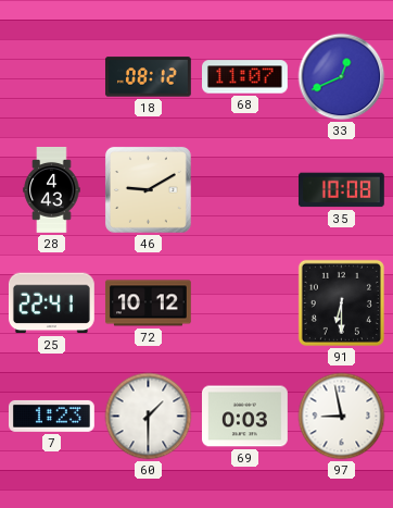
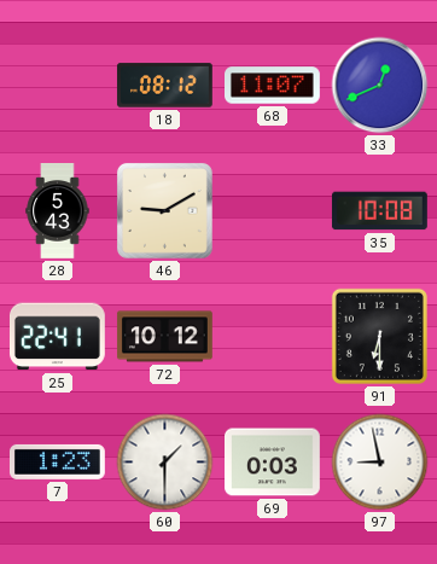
28: 4:43 -> 5:43 (58, 211)
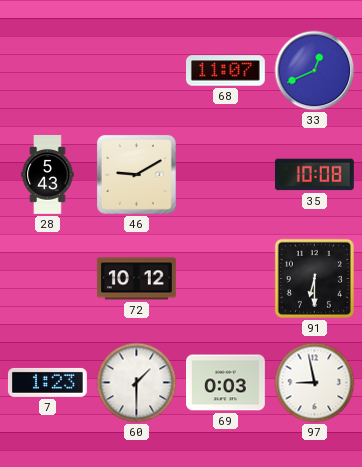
18: 08:12 -> none (164, 86)
25: 22:41 -> none (57, 337)
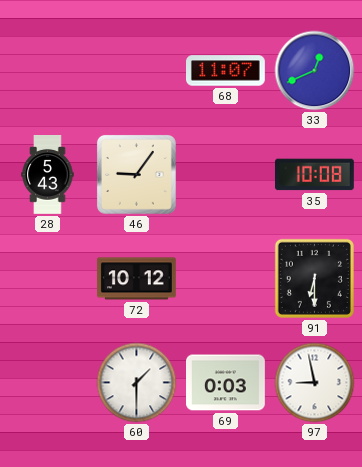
46: 9:10 -> 9:06 (136, 174)
7: 1:23 -> none (47, 382)
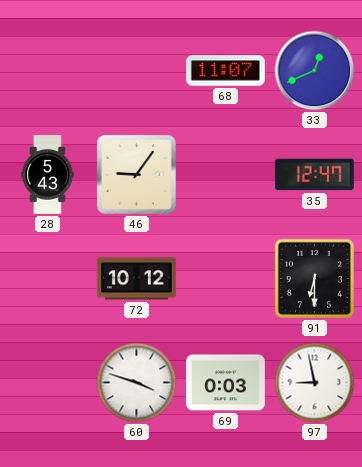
35: 10:08 -> 12:47 (314, 175)
60: 1:30 -> 3:48 (137, 383)
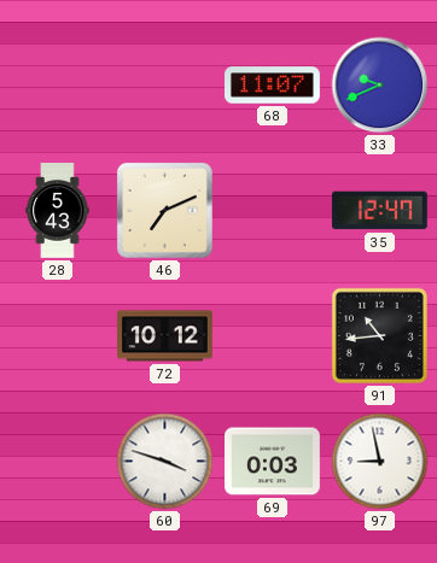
33: 12:41 -> 9:41 (380, 86)
46: 9:06 -> 7:11 (164, 210)
91: 6:30 -> 10:44 (379, 335)
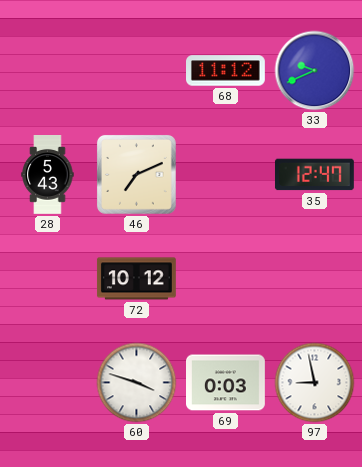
68: 11:07 -> 11:12 (226, 71)
91: 10:44 -> none (379, 335)
